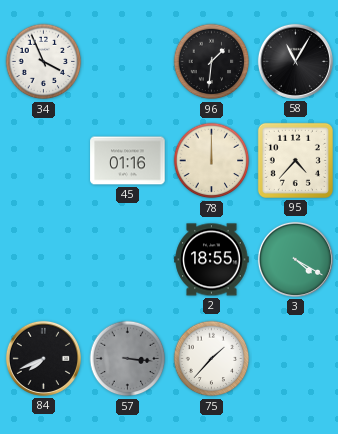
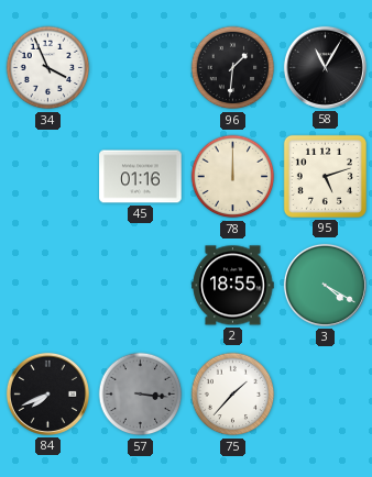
95: 4:37 -> 5:12 (325, 176)
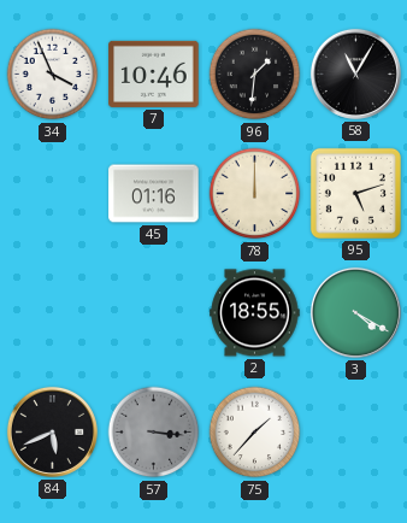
7: none -> 10:46 (154, 74)
84: 7:41 -> 5:41 (52, 431)
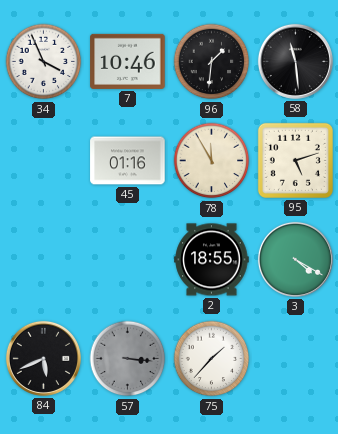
58: 11:05 -> 11:29 (295, 61)
78: 12:00 -> 11:55 (212, 161)
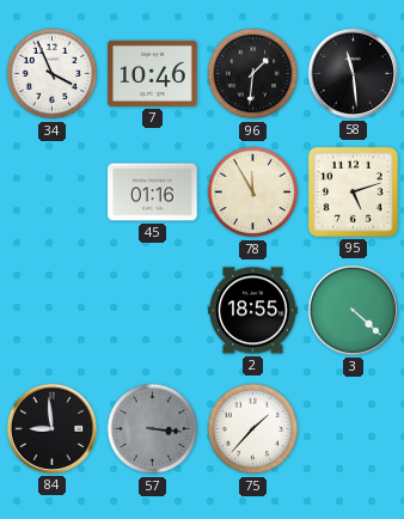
3: 4:20 -> 4:22 (353, 310)
84: 5:41 -> 8:59 (51, 428)
